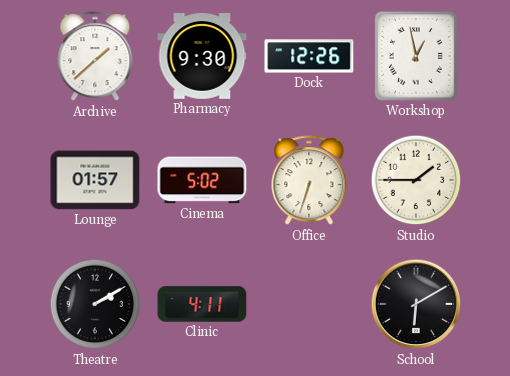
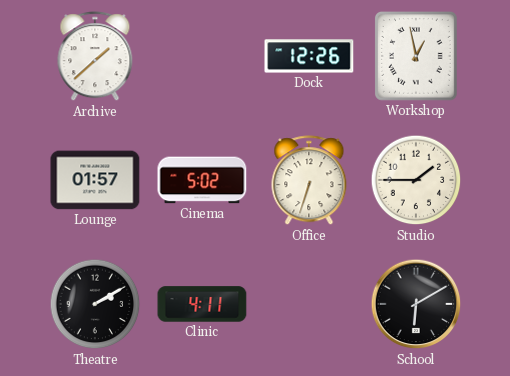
Pharmacy: 9:30 -> none (202, 56)
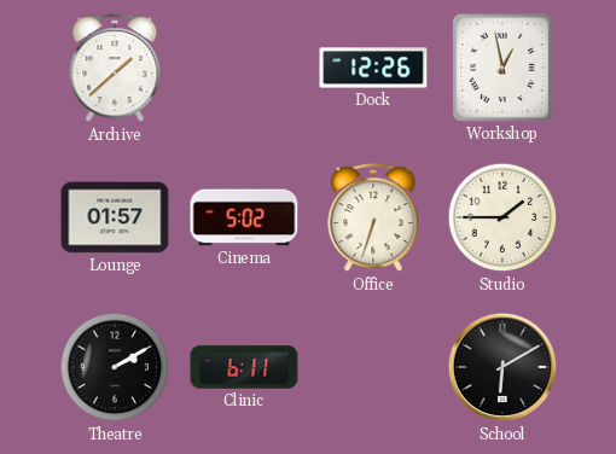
Clinic: 4:11 -> 6:11 (244, 367)
